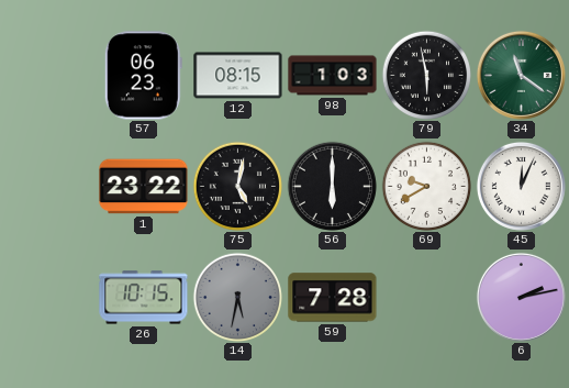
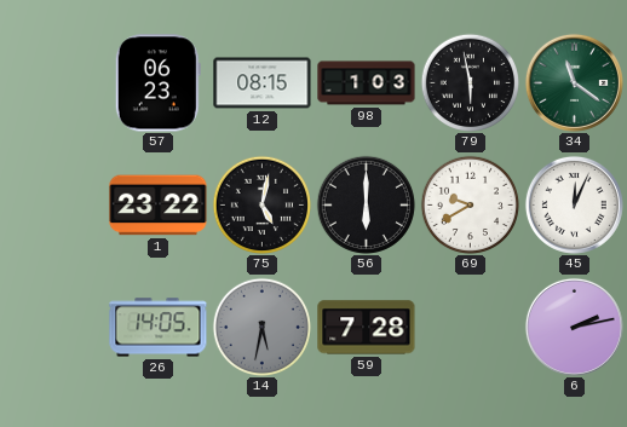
26: 10:15 -> 14:05 (159, 328)
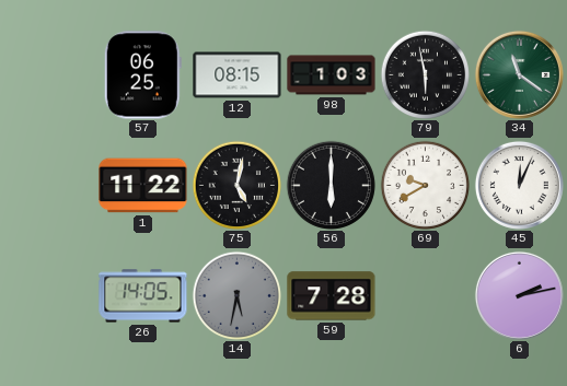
57: 06:23 -> 06:25 (142, 75)
1: 23:22 -> 11:22 (143, 186)
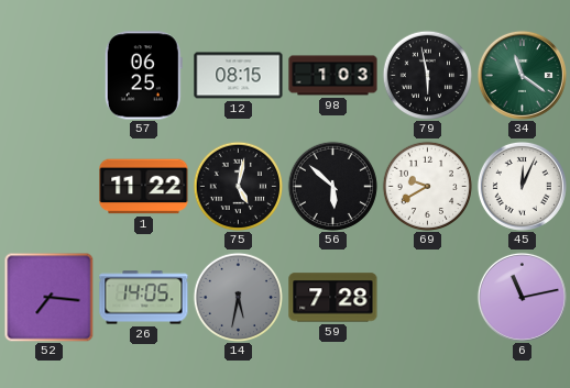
56: 6:00 -> 5:52 (332, 186)
52: none -> 7:16 (48, 297)
6: 2:13 -> 11:13 (522, 297)
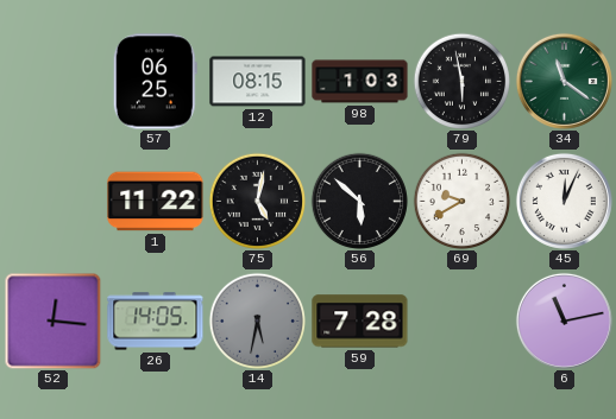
52: 7:16 -> 12:16 (52, 320)
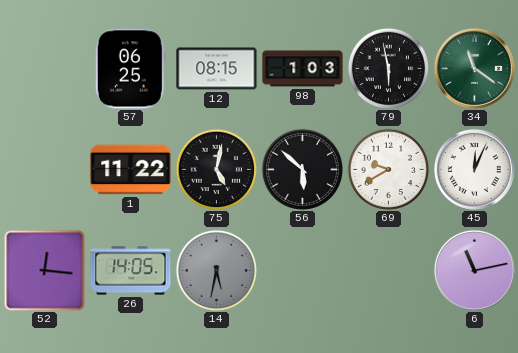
59: 7:28 -> none (360, 322)
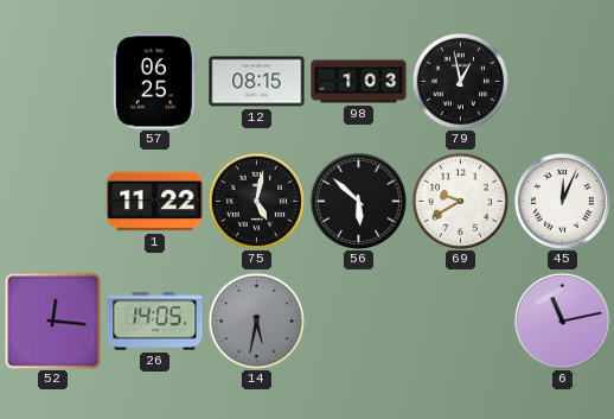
79: 5:58 -> 12:58 (460, 81)
34: 11:21 -> none (474, 68)
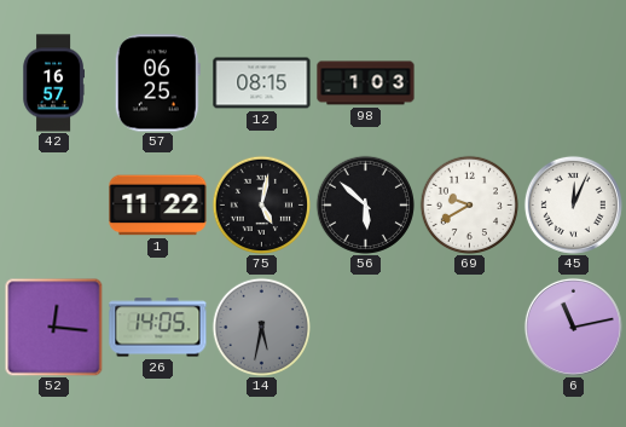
42: none -> 16:57 (53, 83)
79: 12:58 -> none (460, 81)
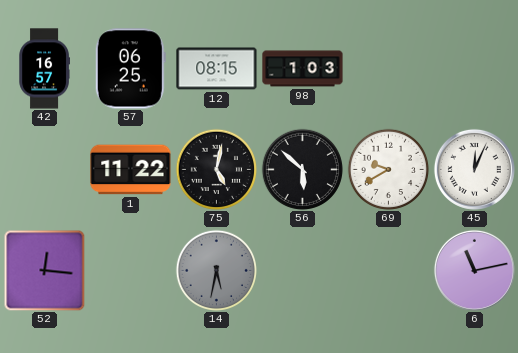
26: 14:05 -> none (158, 328)
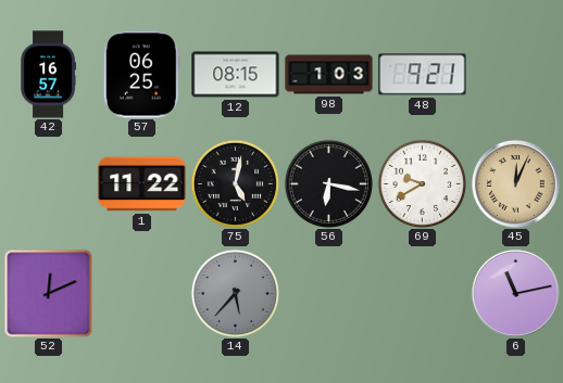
48: none -> 9:21 (423, 75)
56: 5:52 -> 6:17 (328, 183)
45 dial: white -> champagne (515, 183)
52: 12:16 -> 12:11 (48, 293)
14: 5:32 -> 5:37 (235, 293)
